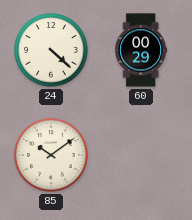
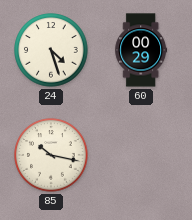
24: 4:22 -> 4:27 (51, 50)
85: 10:09 -> 10:17 (51, 155)
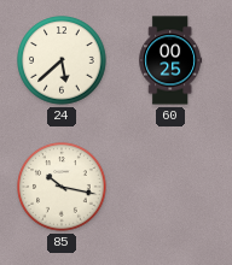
24: 4:27 -> 5:38 (62, 60)
60: 00:29 -> 00:25 (170, 60)
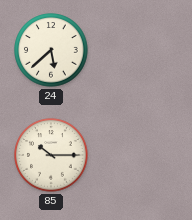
60: 00:25 -> none (170, 60)
85: 10:17 -> 10:15 (51, 155)
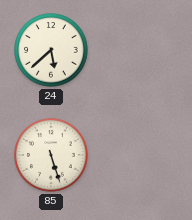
85: 10:15 -> 5:27 (51, 155)
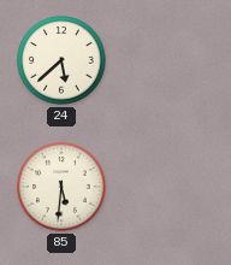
85: 5:27 -> 5:31 (61, 187)
